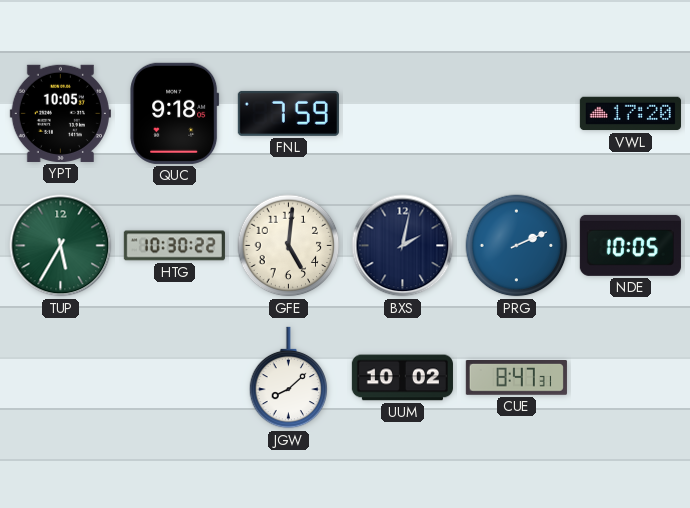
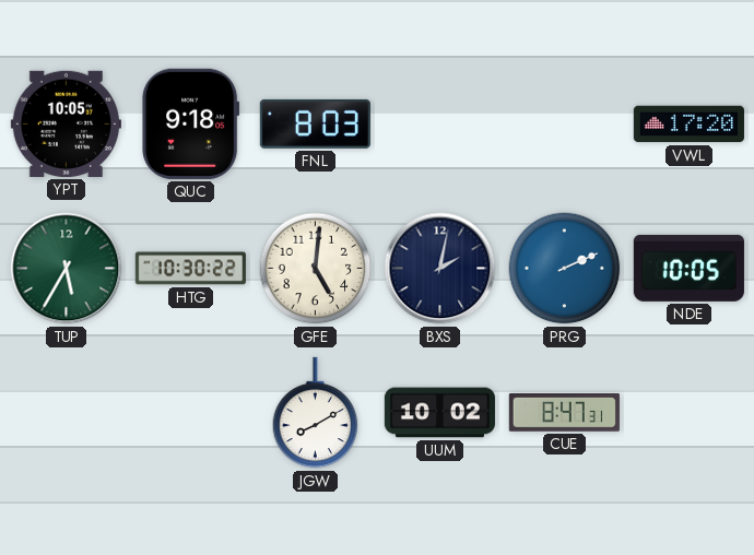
FNL: 7:59 -> 8:03 (315, 123)
JGW: 8:08 -> 8:10 (316, 413)
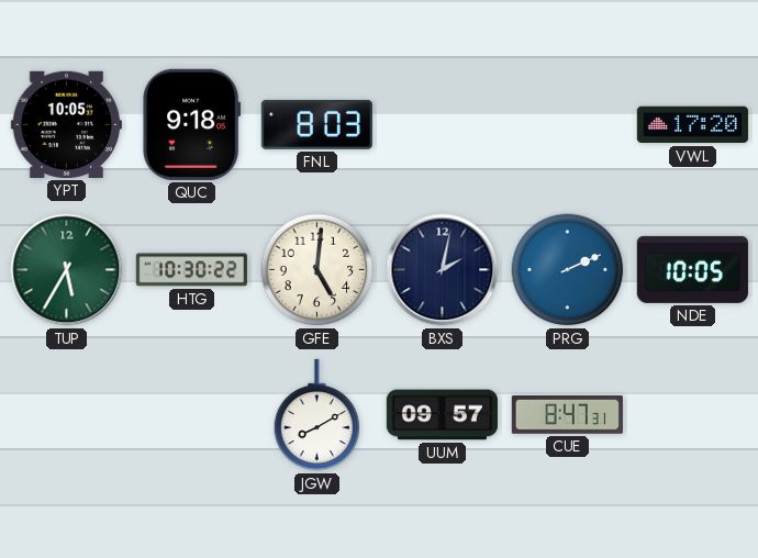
UUM: 10:02 -> 09:57 (442, 415)
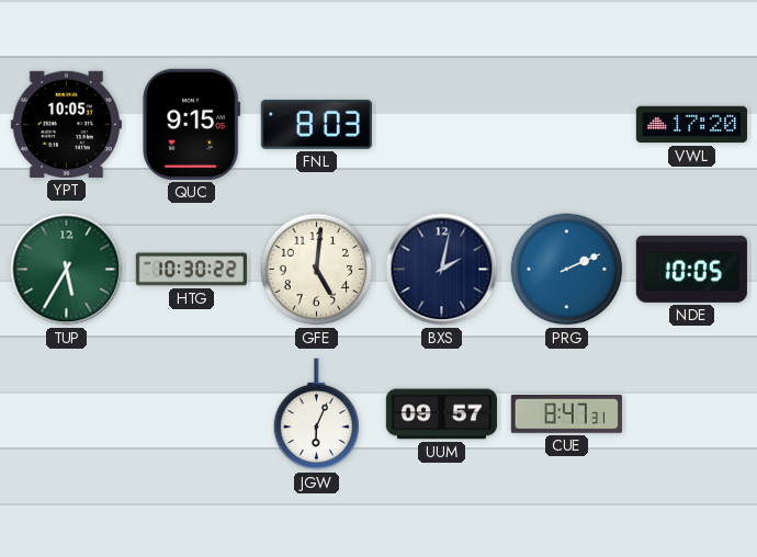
QUC: 9:18 -> 9:15 (192, 124)
JGW: 8:10 -> 6:04 (317, 414)
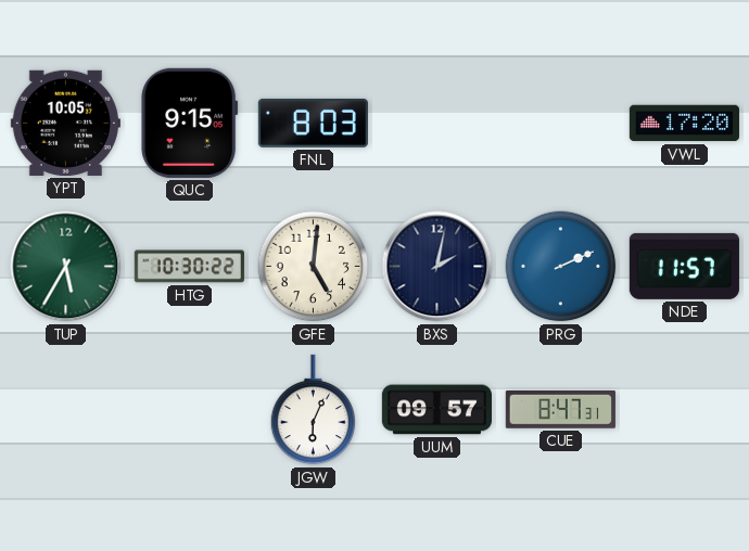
NDE: 10:05 -> 11:57 (684, 266)
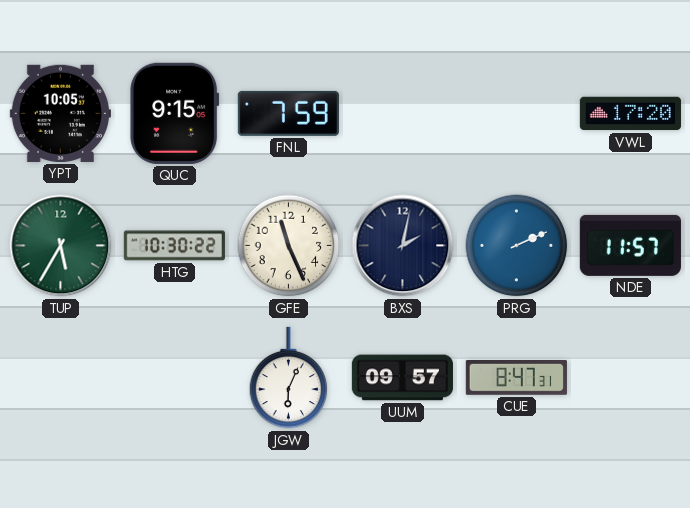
FNL: 8:03 -> 7:59 (288, 113)
GFE: 5:01 -> 11:26 (289, 246)
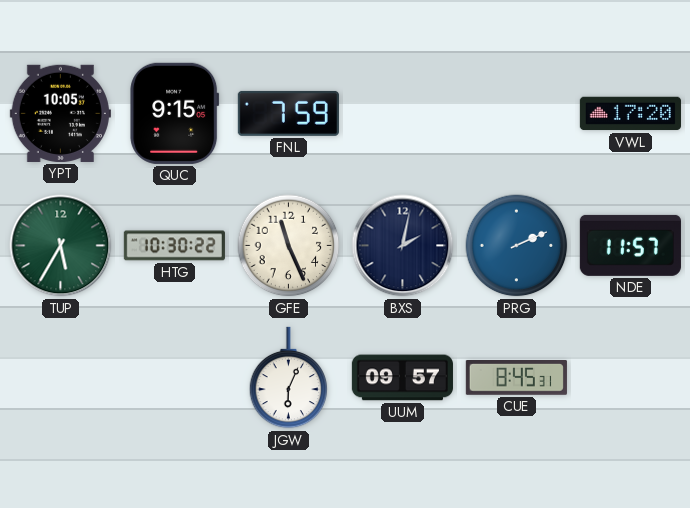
CUE: 8:47 -> 8:45 (516, 378)
